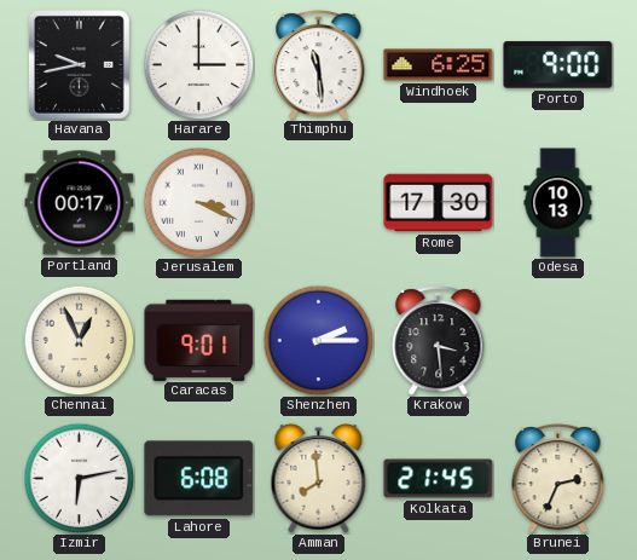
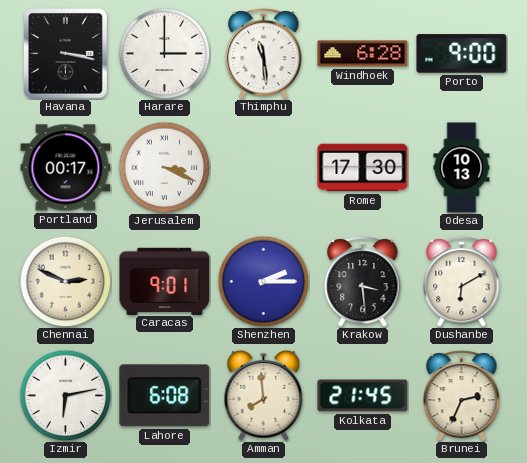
Havana: 9:43 -> 3:17 (66, 54)
Windhoek: 6:25 -> 6:28 (363, 54)
Chennai: 12:56 -> 2:49 (65, 281)
Dushanbe: none -> 6:10 (462, 281)
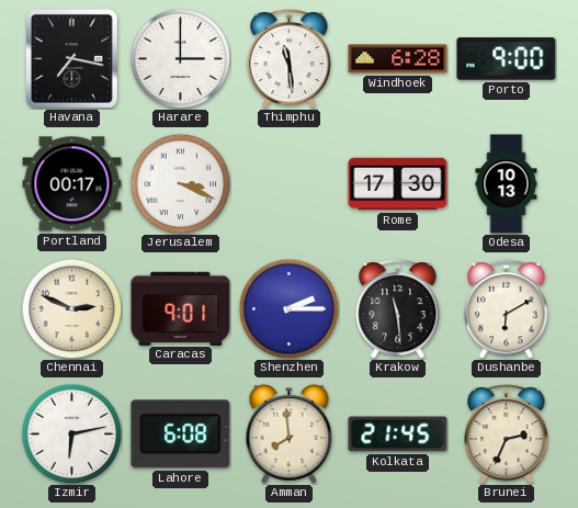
Havana: 3:17 -> 7:17 (72, 59)
Krakow: 3:29 -> 11:29 (398, 308)
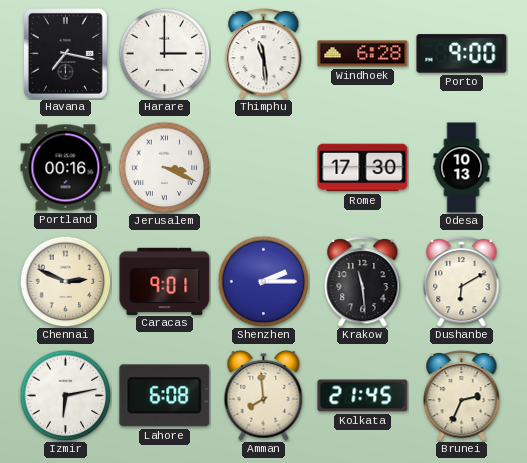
Portland: 00:17 -> 00:16 (66, 168)
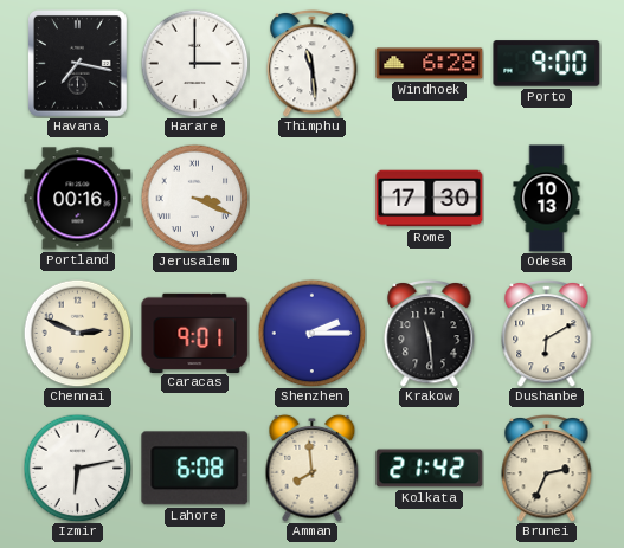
Kolkata: 21:45 -> 21:42 (430, 469)
